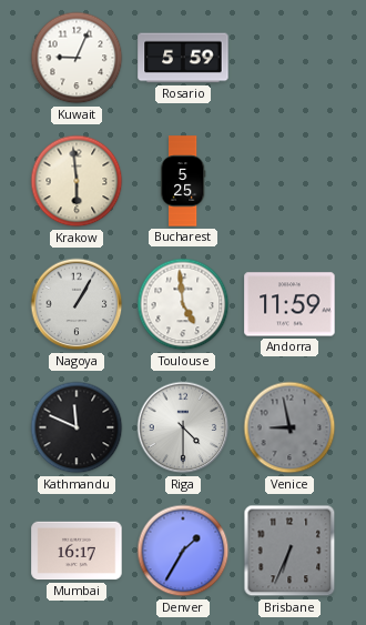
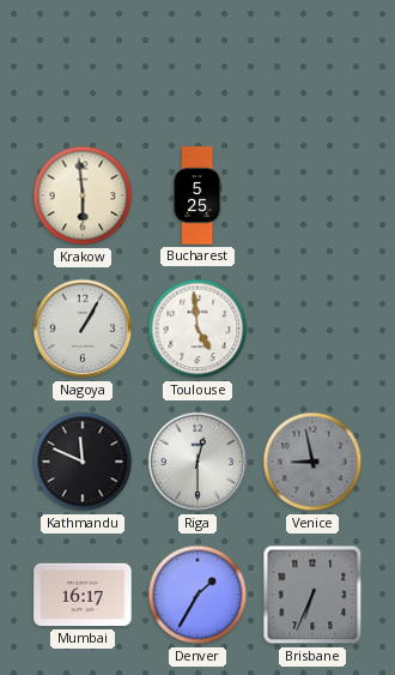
Kuwait: 9:04 -> none (77, 58)
Rosario: 5:59 -> none (183, 58)
Andorra: 11:59 -> none (289, 304)
Riga: 4:30 -> 12:30 (197, 462)
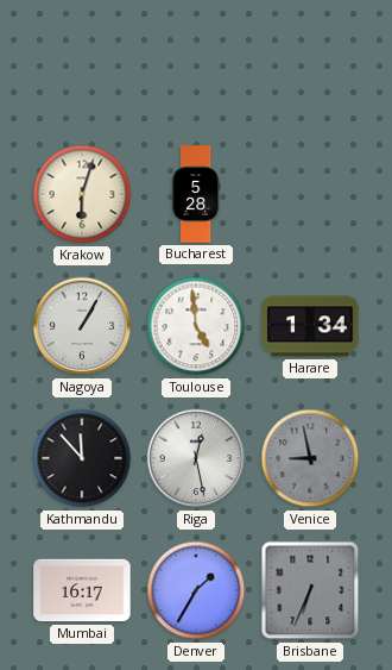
Krakow: 5:59 -> 6:03 (82, 194)
Bucharest: 5:25 -> 5:28 (196, 194)
Harare: none -> 1:34 (310, 326)
Kathmandu: 11:49 -> 11:53 (82, 458)
Riga: 12:30 -> 12:28 (196, 458)
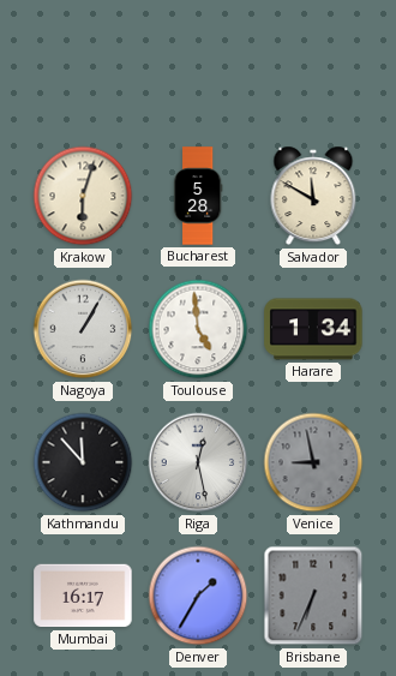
Salvador: none -> 11:50 (313, 196)
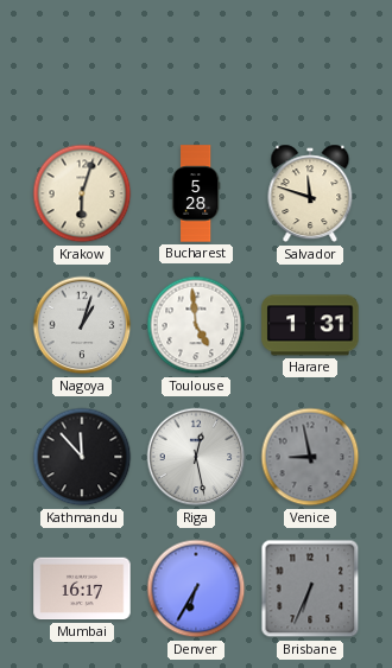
Salvador: 11:50 -> 11:48 (310, 193)
Nagoya: 1:05 -> 1:03 (82, 325)
Harare: 1:34 -> 1:31 (310, 325)
Denver: 1:35 -> 6:35 (196, 589)
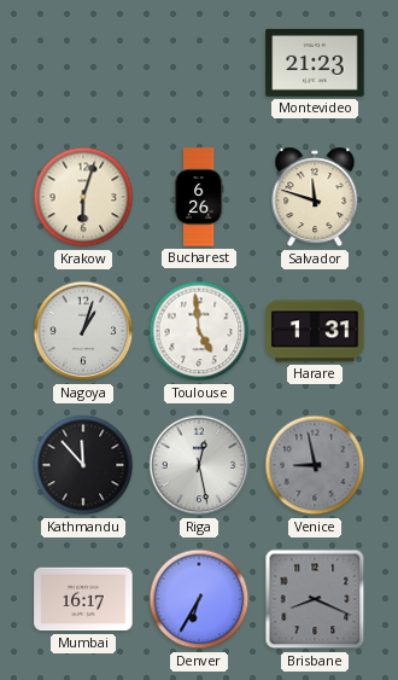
Montevideo: none -> 21:23 (315, 63)
Bucharest: 5:28 -> 6:26 (199, 197)
Brisbane: 6:34 -> 8:19 (315, 599)
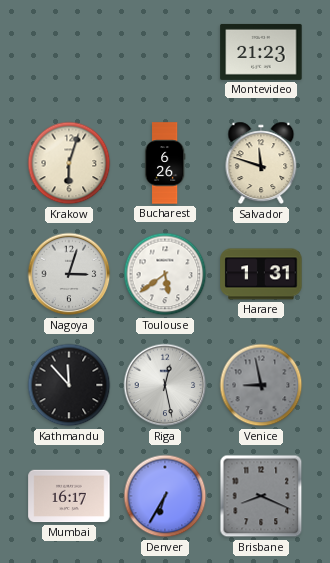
Nagoya: 1:03 -> 3:03 (69, 274)
Toulouse: 4:59 -> 5:39 (165, 274)
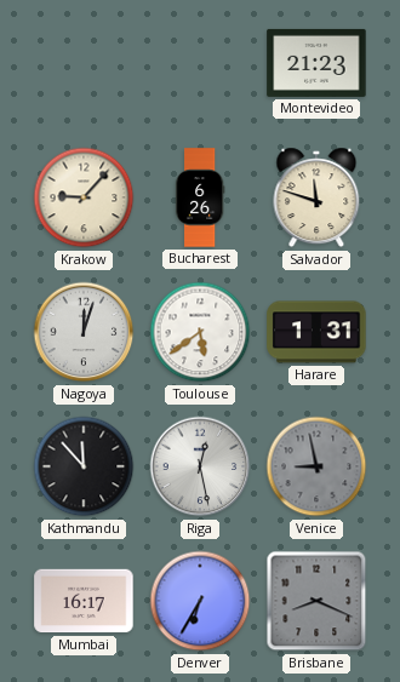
Krakow: 6:03 -> 9:07 (84, 197)
Nagoya: 3:03 -> 12:03 (84, 332)
